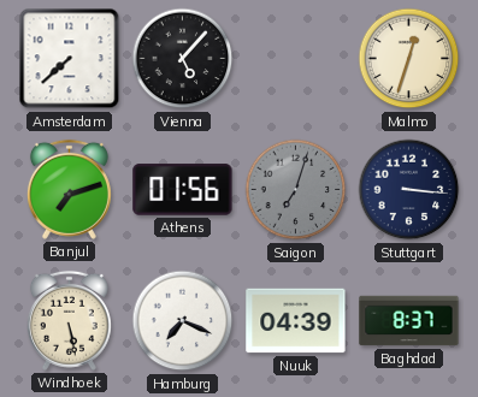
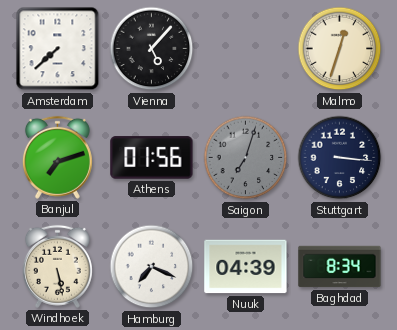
Baghdad: 8:37 -> 8:34 (340, 267)
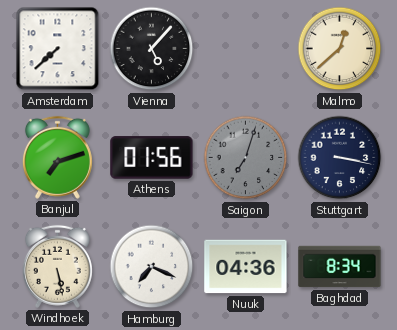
Malmo: 12:33 -> 12:38 (340, 49)
Stuttgart: 3:16 -> 3:17 (340, 158)
Nuuk: 04:39 -> 04:36 (246, 267)
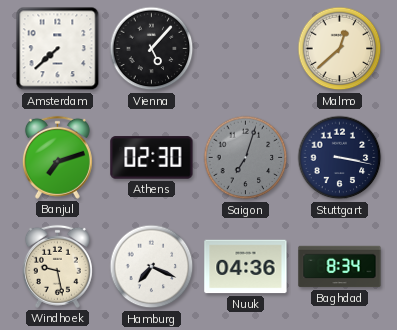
Athens: 01:56 -> 02:30 (152, 158)
Windhoek: 5:28 -> 9:28 (57, 266)
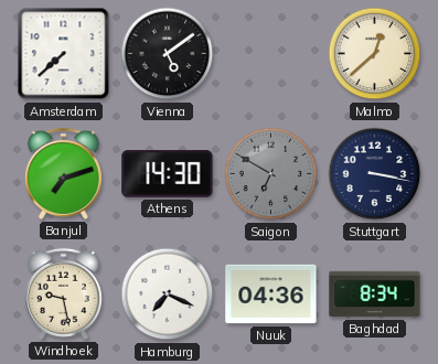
Vienna: 5:07 -> 5:09 (168, 54)
Athens: 02:30 -> 14:30 (168, 174)
Saigon: 7:03 -> 6:50 (271, 174)
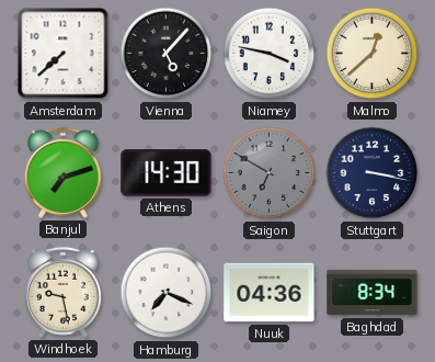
Vienna: 5:09 -> 5:07 (167, 54)
Niamey: none -> 3:47 (270, 54)
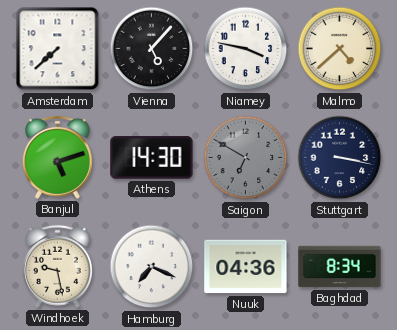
Malmo: 12:38 -> 4:38 (340, 49)
Banjul: 7:12 -> 5:12 (57, 157)
